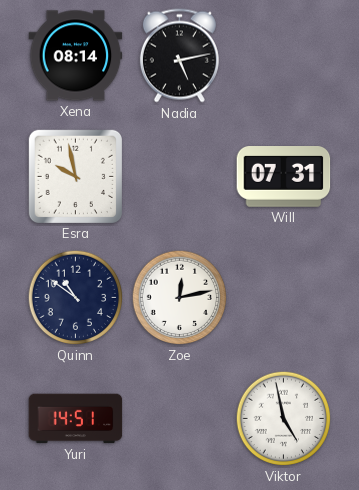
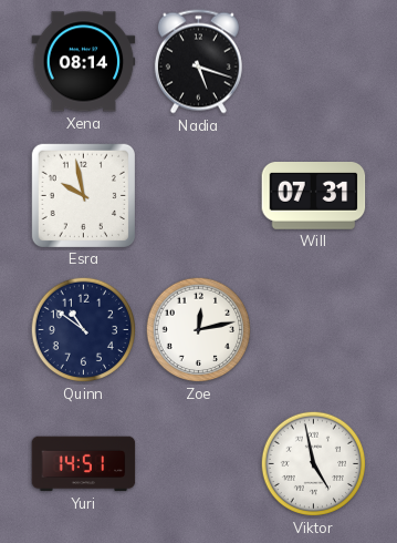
Nadia: 5:13 -> 5:18 (198, 62)
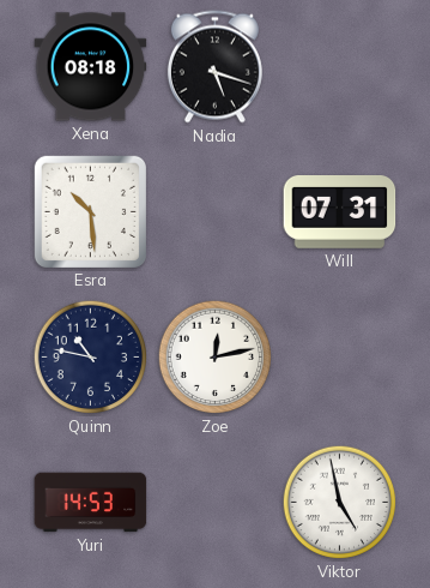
Xena: 08:14 -> 08:18 (91, 67)
Esra: 9:58 -> 10:29 (90, 211)
Quinn: 10:51 -> 10:47 (91, 358)
Yuri: 14:51 -> 14:53 (91, 503)
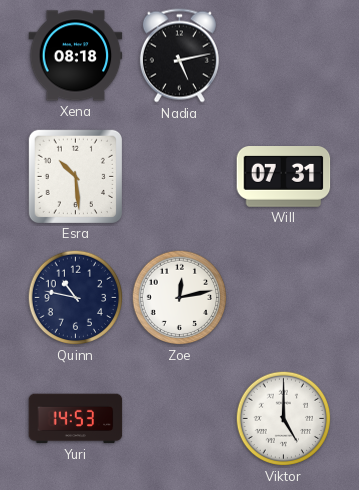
Nadia: 5:18 -> 5:13 (179, 56)
Viktor: 4:58 -> 5:00 (284, 419)
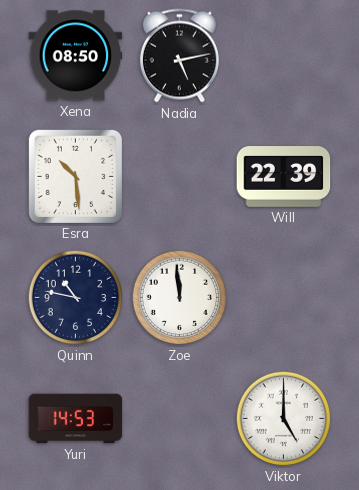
Xena: 08:18 -> 08:50 (76, 56)
Will: 07:31 -> 22:39 (284, 177)
Zoe: 12:13 -> 11:59 (180, 298)
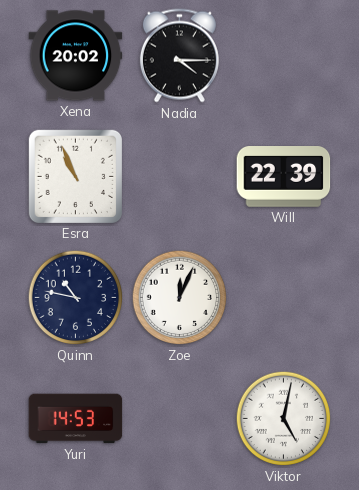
Xena: 08:50 -> 20:02 (76, 56)
Nadia: 5:13 -> 4:15 (179, 56)
Esra: 10:29 -> 10:56 (75, 176)
Zoe: 11:59 -> 12:04 (180, 298)
Viktor: 5:00 -> 5:02 (284, 419)
